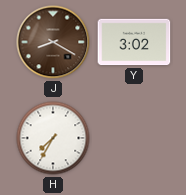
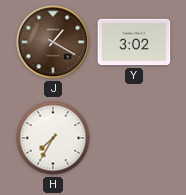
J: 8:20 -> 1:20 (53, 42)
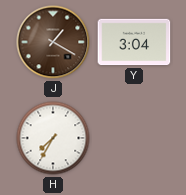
Y: 3:02 -> 3:04 (134, 42)
